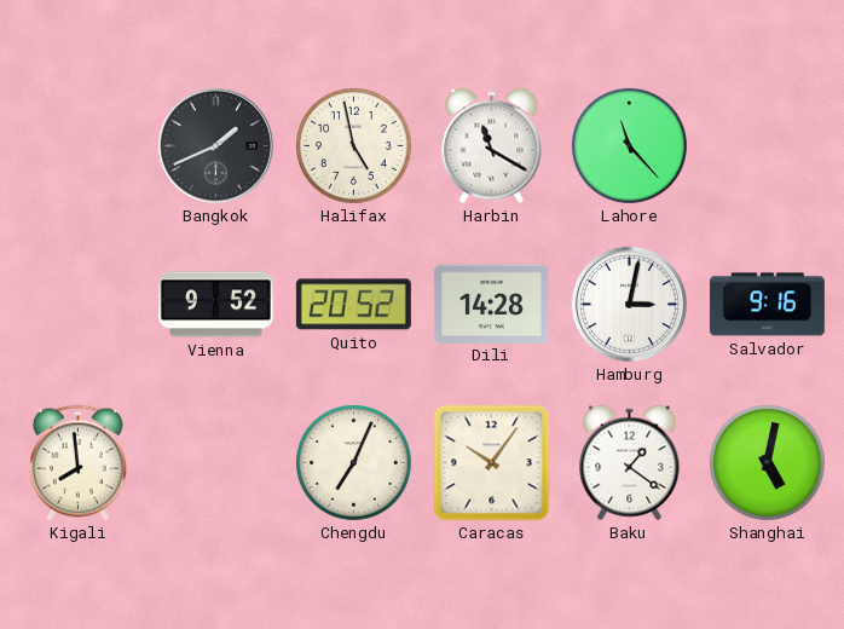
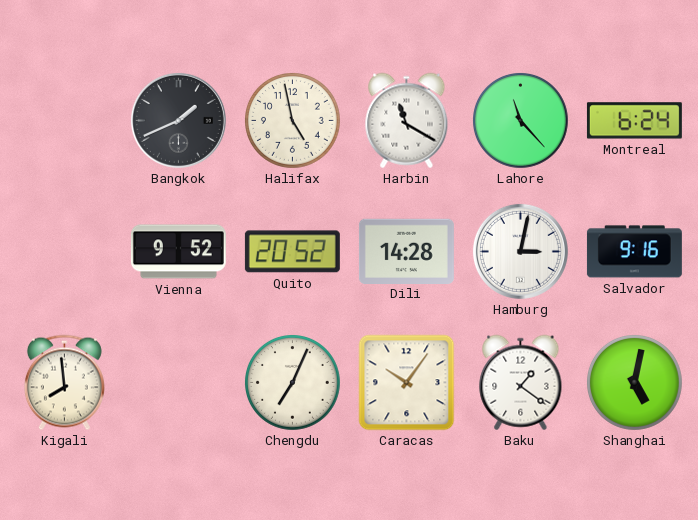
Montreal: none -> 6:24 (634, 121)
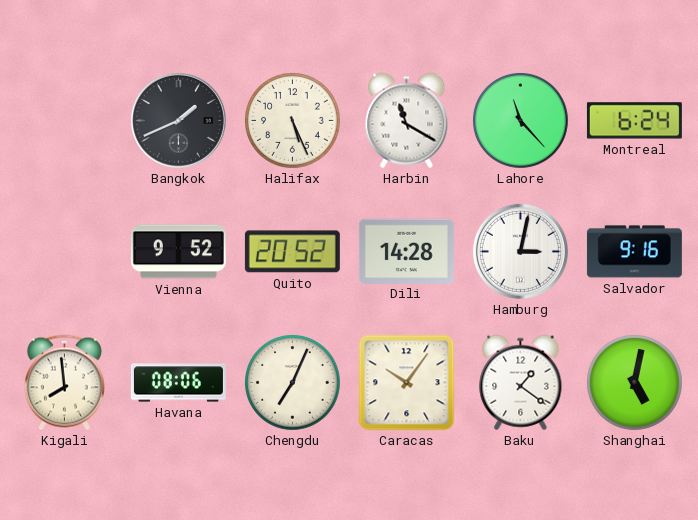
Halifax: 4:58 -> 5:26 (293, 121)
Havana: none -> 08:06 (178, 383)
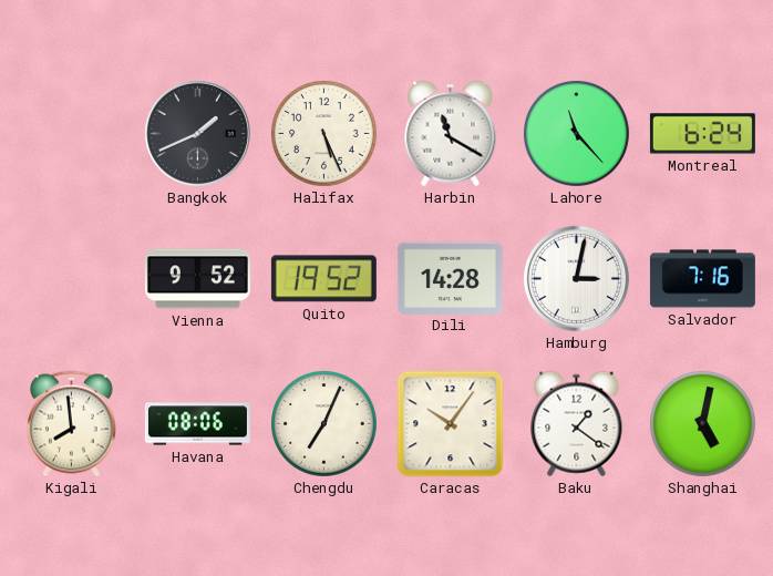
Quito: 20:52 -> 19:52 (323, 279)
Salvador: 9:16 -> 7:16 (702, 279)
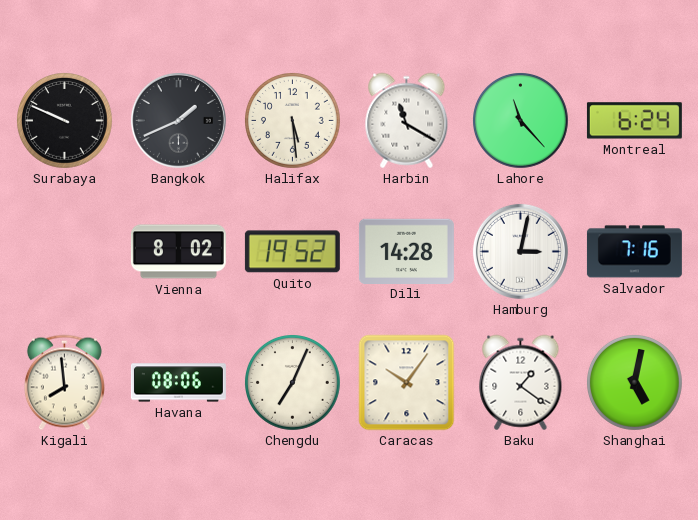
Surabaya: none -> 9:49 (65, 121)
Halifax: 5:26 -> 5:29 (293, 121)
Vienna: 9:52 -> 8:02 (178, 252)
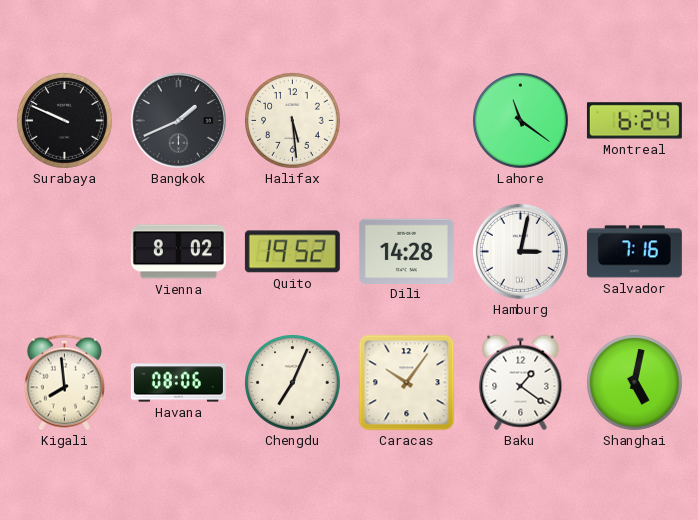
Harbin: 11:20 -> none (407, 121)
Lahore: 11:23 -> 11:21 (521, 121)
